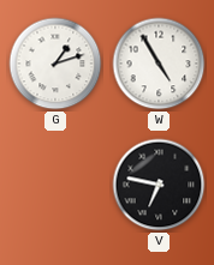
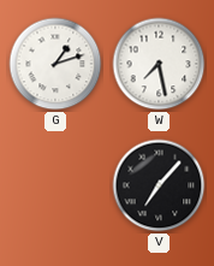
W: 4:55 -> 7:28 (159, 64)
V: 6:47 -> 7:07 (159, 185)
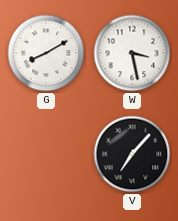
G: 1:12 -> 8:10 (46, 53)
W: 7:28 -> 3:28 (132, 53)
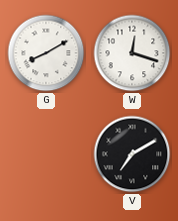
W: 3:28 -> 12:18 (132, 53)
V: 7:07 -> 7:10 (132, 154)
